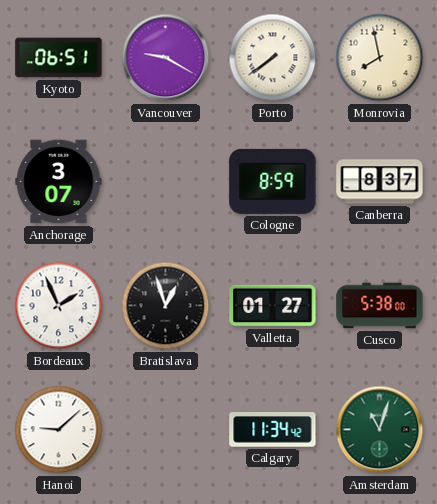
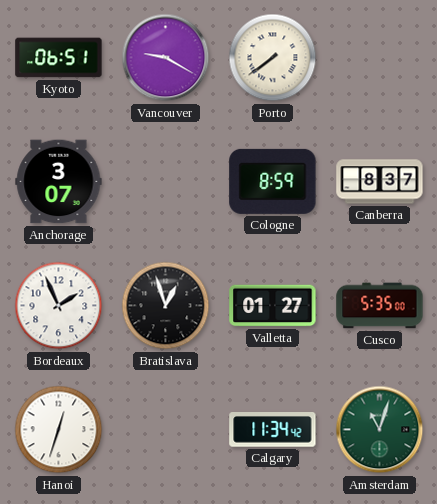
Monrovia: 7:58 -> none (380, 58)
Cusco: 5:38 -> 5:35 (380, 306)
Hanoi: 9:08 -> 12:33 (59, 430)
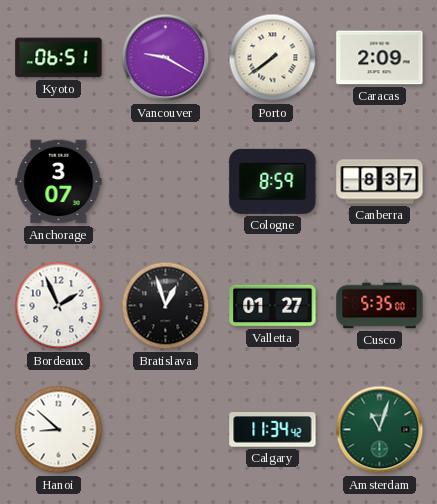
Caracas: none -> 2:09 (380, 58)
Hanoi: 12:33 -> 8:52 (59, 430)
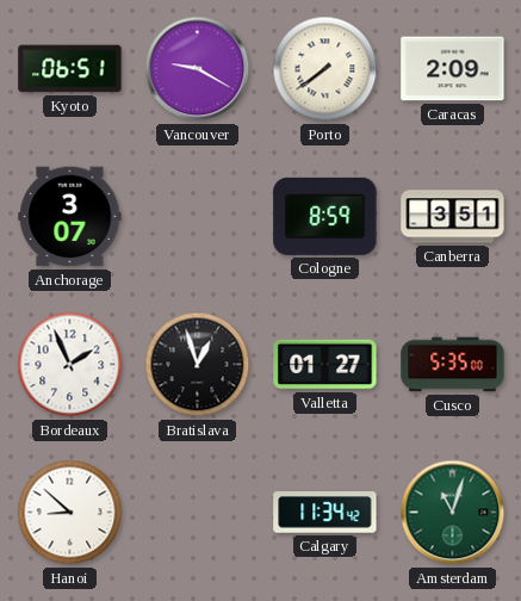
Canberra: 8:37 -> 3:51 (453, 217)
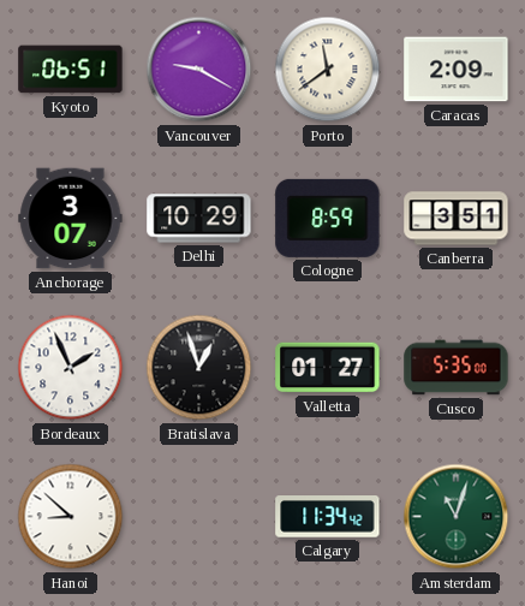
Porto: 7:39 -> 11:39 (328, 70)
Delhi: none -> 10:29 (199, 219)
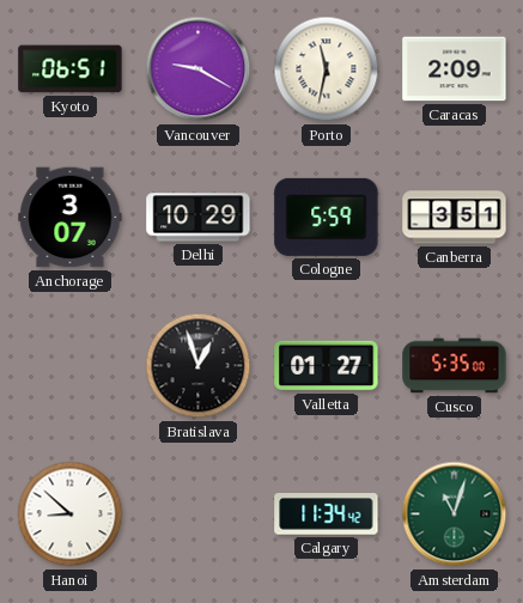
Porto: 11:39 -> 11:32 (327, 69)
Cologne: 8:59 -> 5:59 (327, 217)
Bordeaux: 1:56 -> none (71, 368)
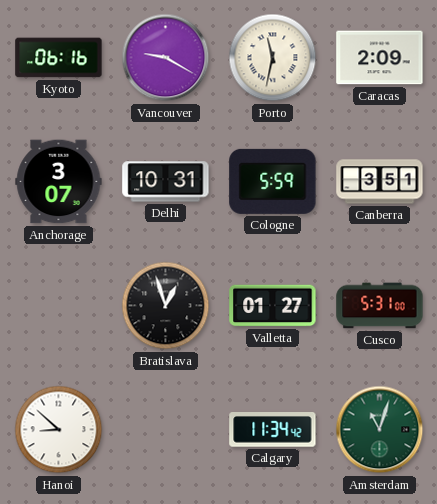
Kyoto: 06:51 -> 06:16 (59, 58)
Delhi: 10:29 -> 10:31 (166, 182)
Cusco: 5:35 -> 5:31 (380, 306)
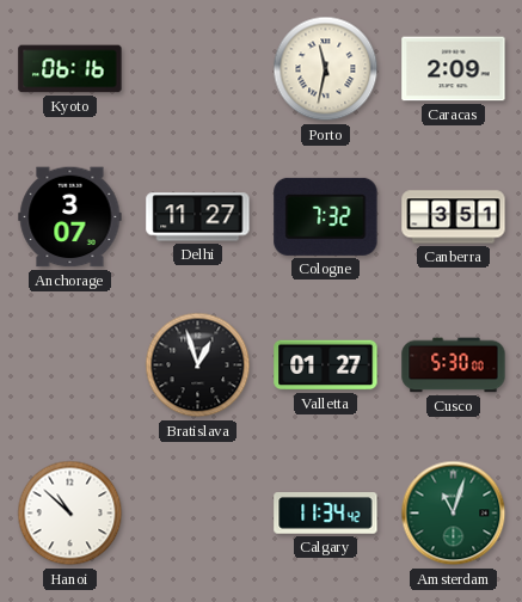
Vancouver: 9:20 -> none (166, 58)
Delhi: 10:31 -> 11:27 (198, 217)
Cologne: 5:59 -> 7:32 (326, 216)
Cusco: 5:31 -> 5:30 (454, 365)
Hanoi: 8:52 -> 10:52 (70, 514)
